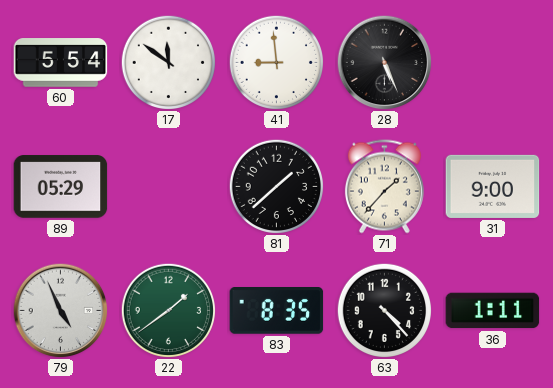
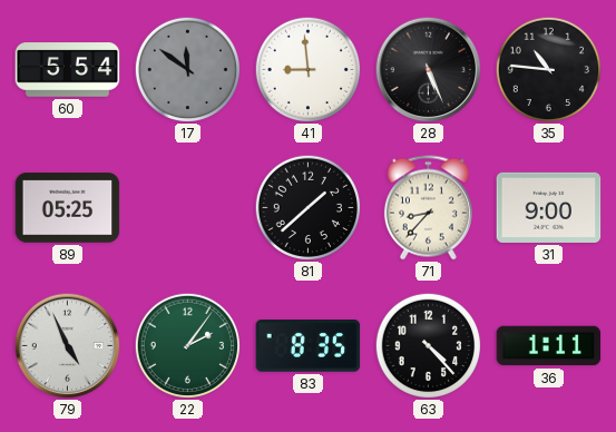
17 dial: white -> grey (187, 69)
35: none -> 10:46 (548, 69)
89: 05:29 -> 05:25 (68, 208)
71: 1:37 -> 8:37 (428, 208)
22: 1:39 -> 2:06 (187, 345)
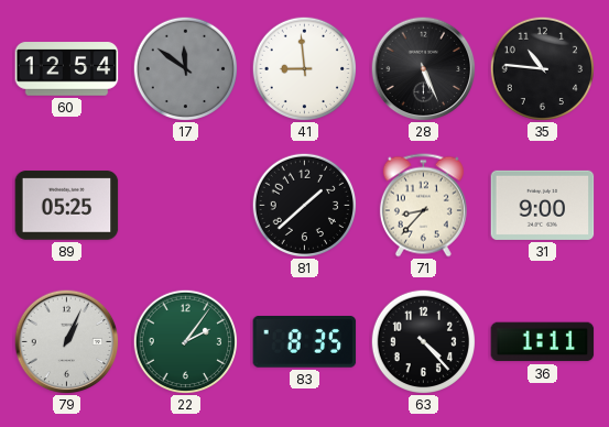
60: 5:54 -> 12:54 (67, 69)
79: 4:56 -> 1:04 (66, 341)
